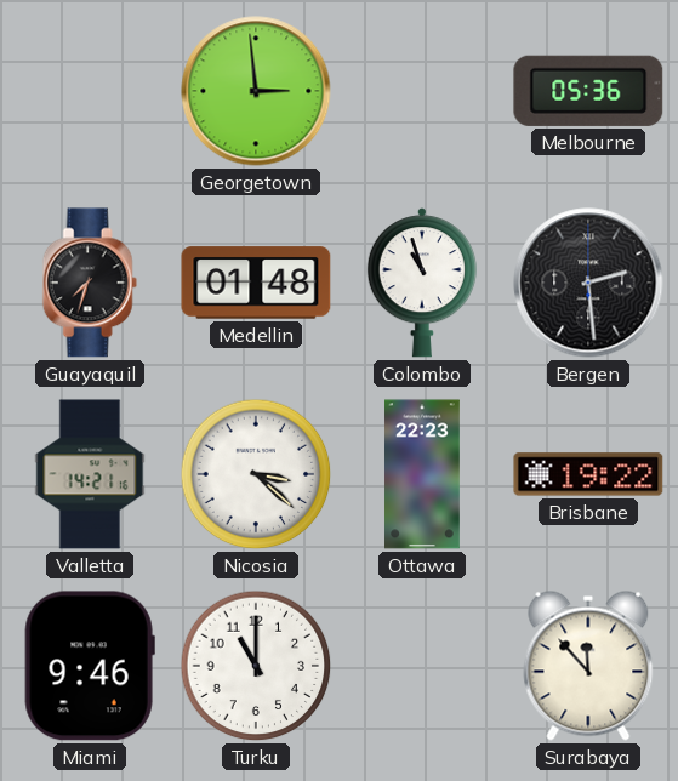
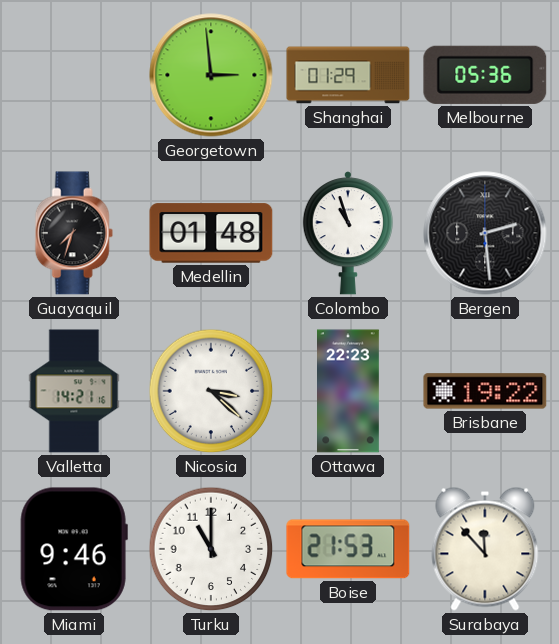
Shanghai: none -> 01:29 (348, 75)
Boise: none -> 21:53 (348, 549)
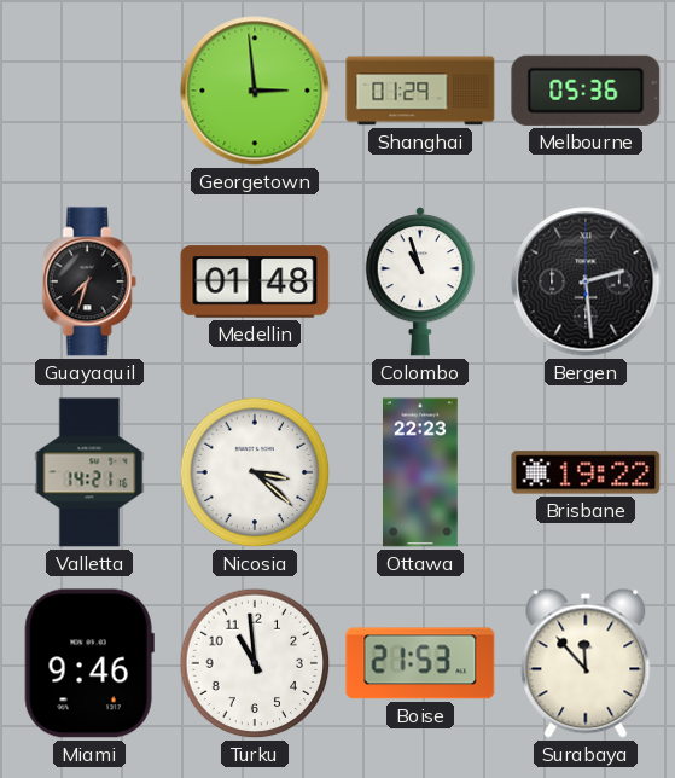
Turku: 11:00 -> 10:59 (255, 663)
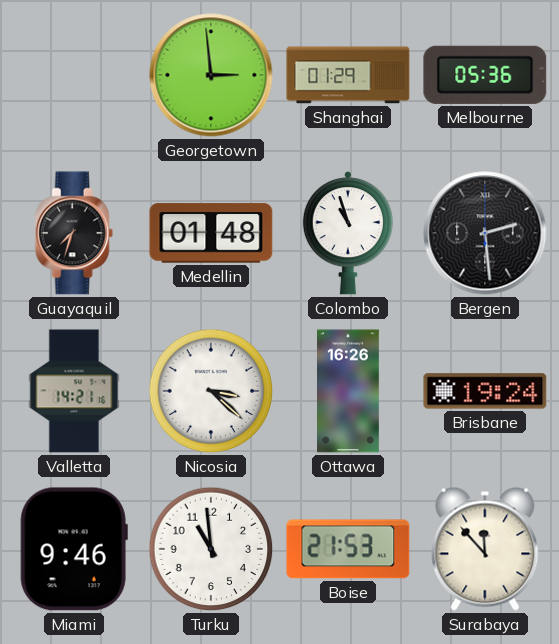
Ottawa: 22:23 -> 16:26 (349, 391)
Brisbane: 19:22 -> 19:24 (485, 391)
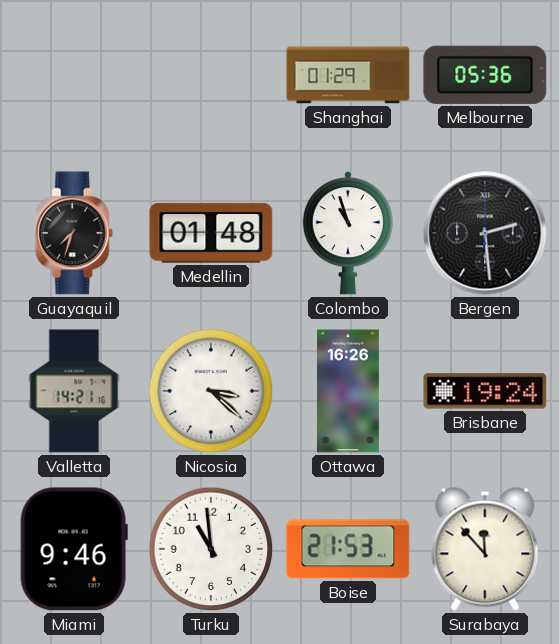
Georgetown: 2:59 -> none (211, 75)
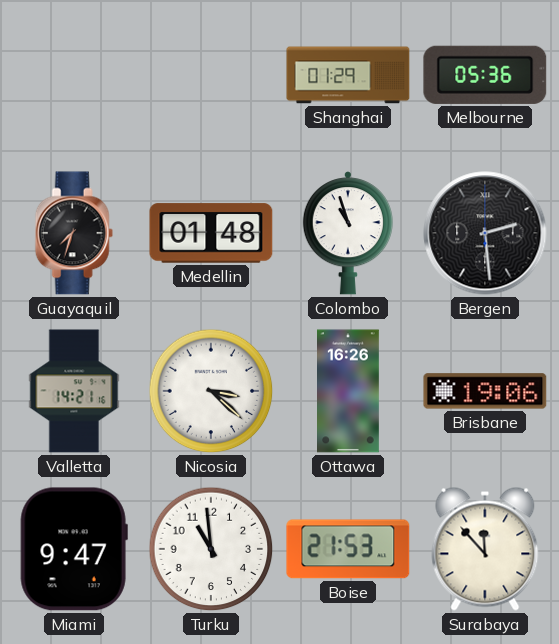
Brisbane: 19:24 -> 19:06 (485, 391)
Miami: 9:46 -> 9:47 (74, 549)
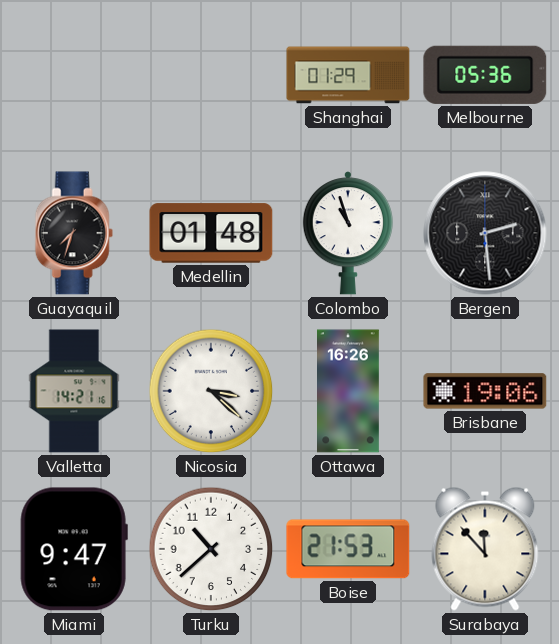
Turku: 10:59 -> 10:38 (211, 549)
